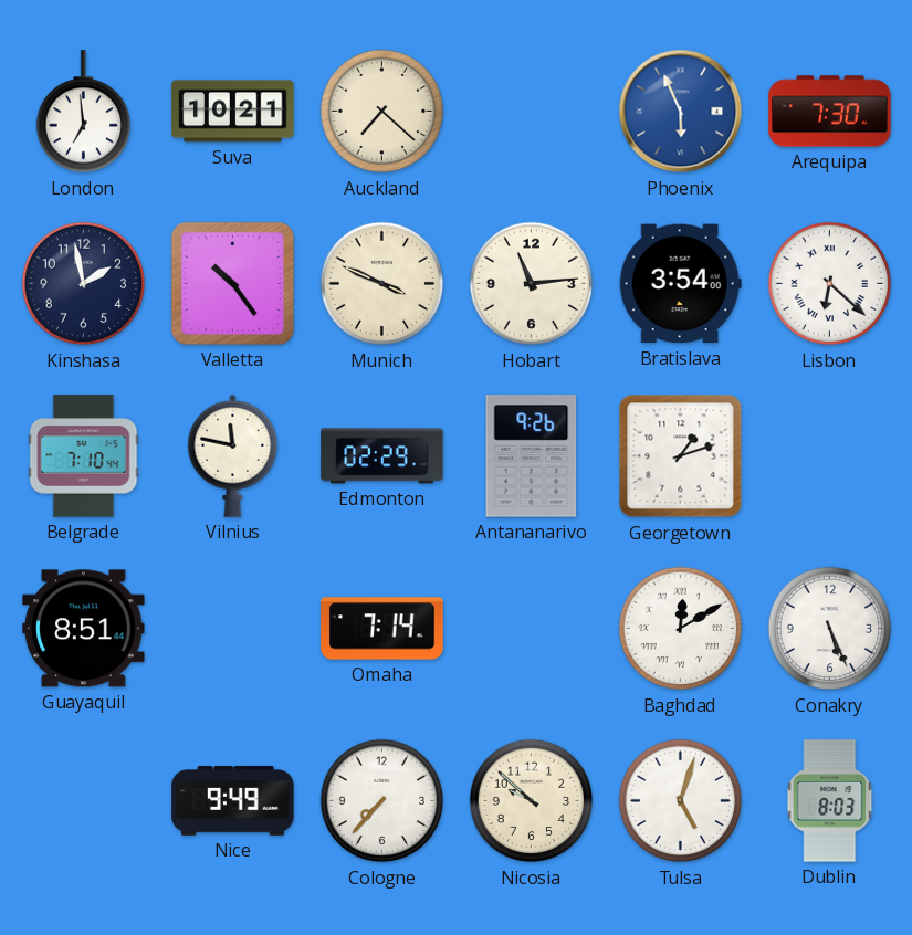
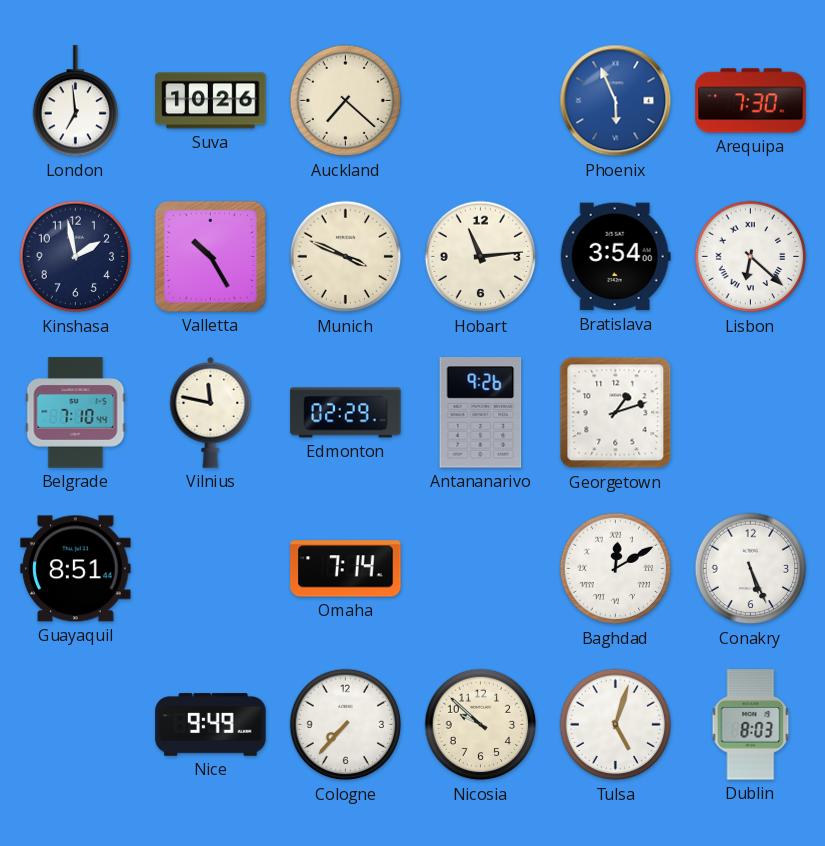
Suva: 10:21 -> 10:26 (211, 101)
Valletta: 10:24 -> 10:25 (210, 256)
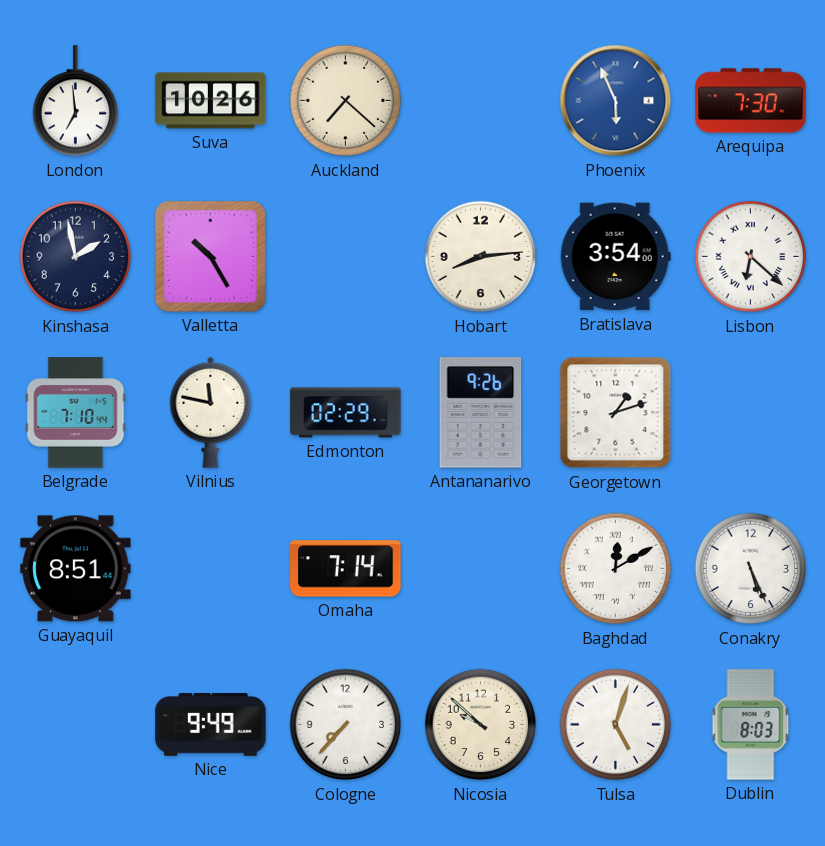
Munich: 3:49 -> none (346, 257)
Hobart: 11:14 -> 8:14 (481, 257)
